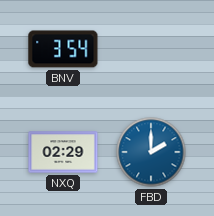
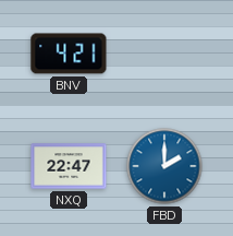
BNV: 3:54 -> 4:21 (69, 54)
NXQ: 02:29 -> 22:47 (69, 166)
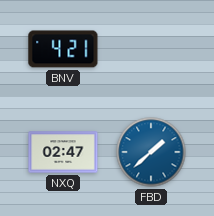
NXQ: 22:47 -> 02:47 (63, 152)
FBD: 2:00 -> 1:38 (151, 152)
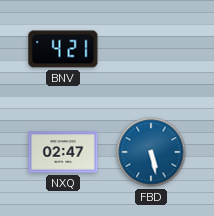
FBD: 1:38 -> 5:28 (151, 152)
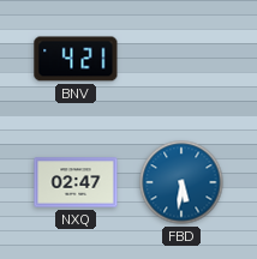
FBD: 5:28 -> 5:31 (181, 182)
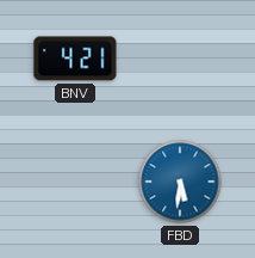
NXQ: 02:47 -> none (76, 182)
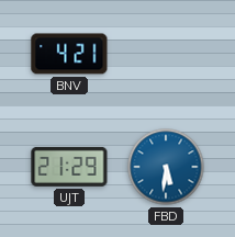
UJT: none -> 21:29 (69, 167)
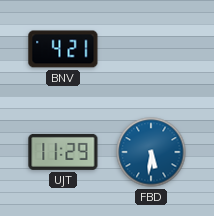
UJT: 21:29 -> 11:29 (63, 152)
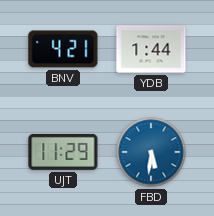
YDB: none -> 1:44 (151, 49)
